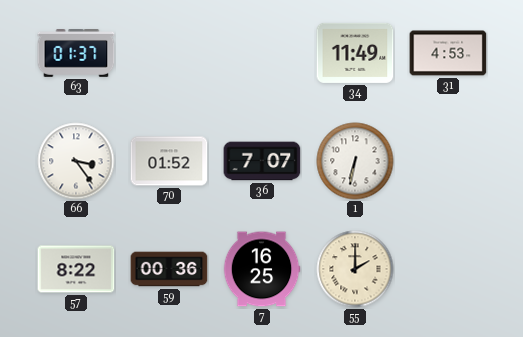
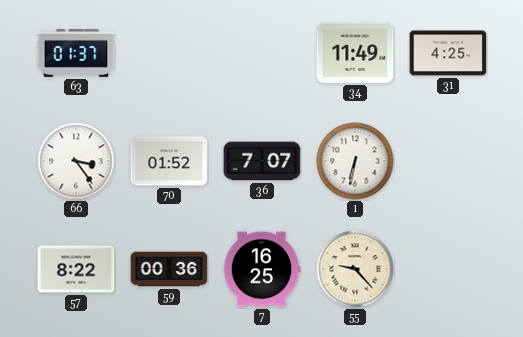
31: 4:53 -> 4:25 (448, 53)
55: 2:00 -> 9:23 (355, 269)
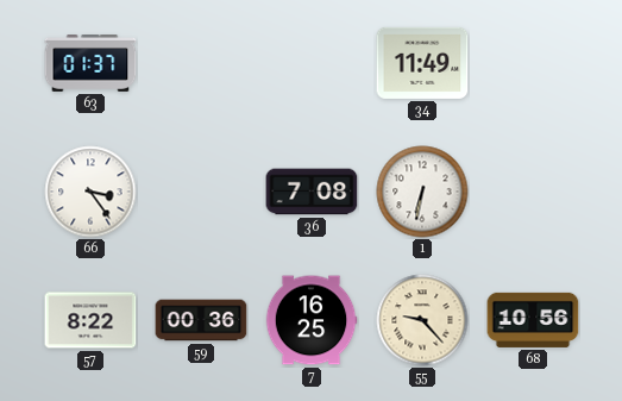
31: 4:25 -> none (448, 53)
70: 01:52 -> none (169, 161)
36: 7:07 -> 7:08 (312, 192)
68: none -> 10:56 (533, 320)
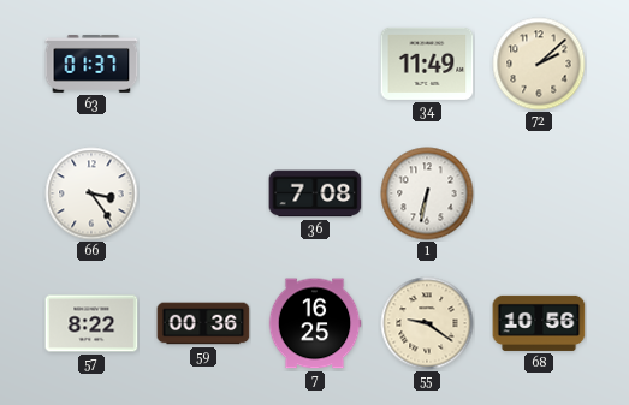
72: none -> 2:08 (539, 64)
55: 9:23 -> 9:21 (427, 323)
